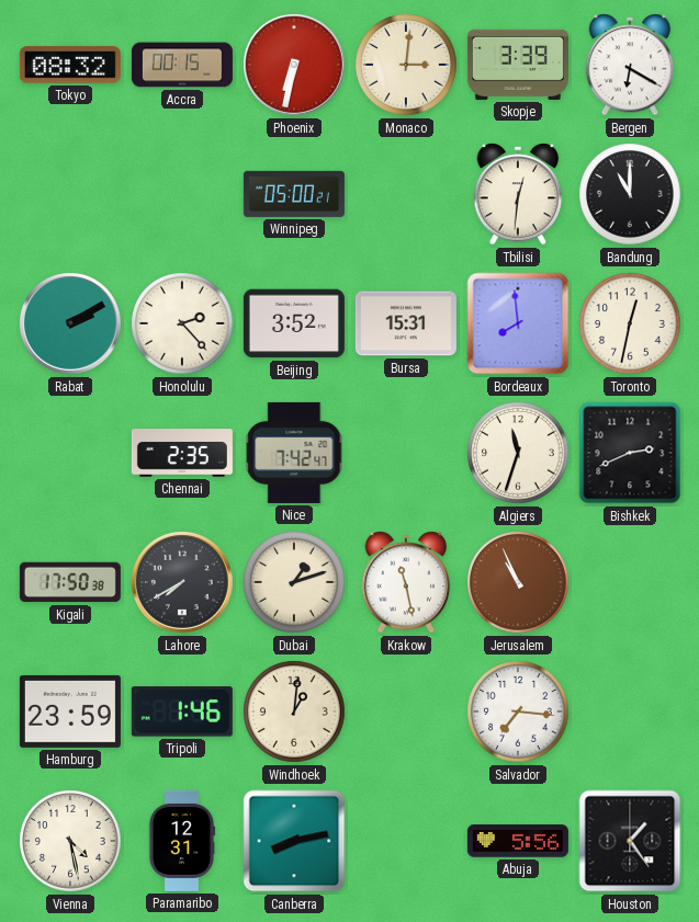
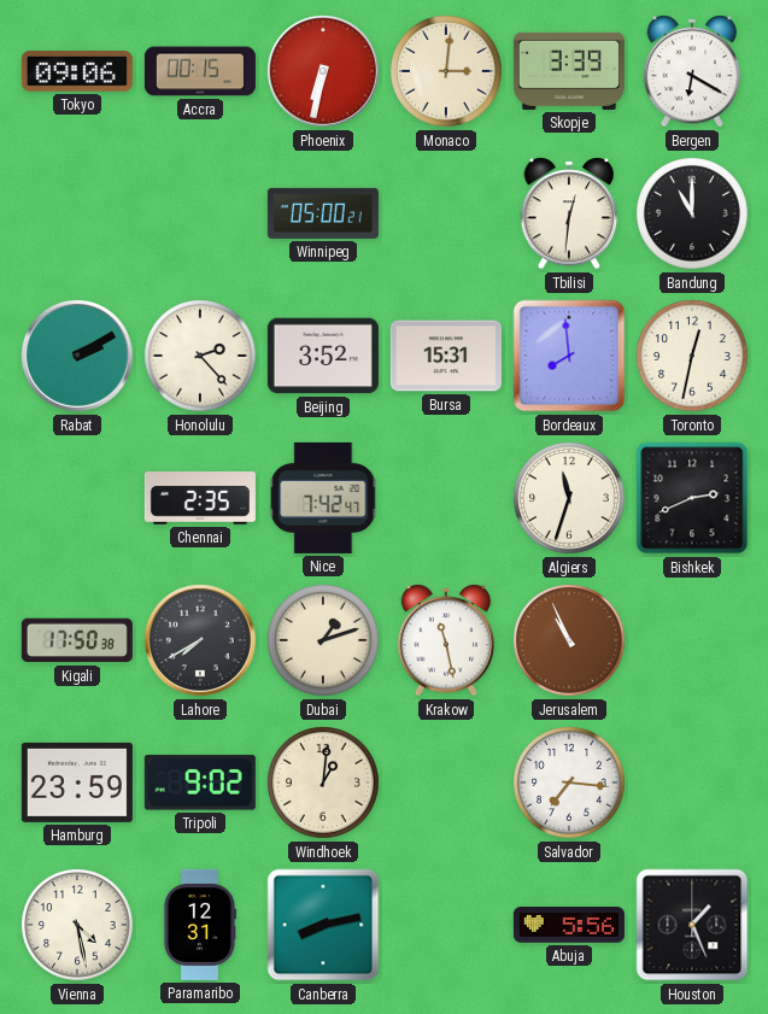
Tokyo: 08:32 -> 09:06 (77, 71)
Tripoli: 1:46 -> 9:02 (200, 783)
Houston: 1:24 -> 1:26 (692, 925)
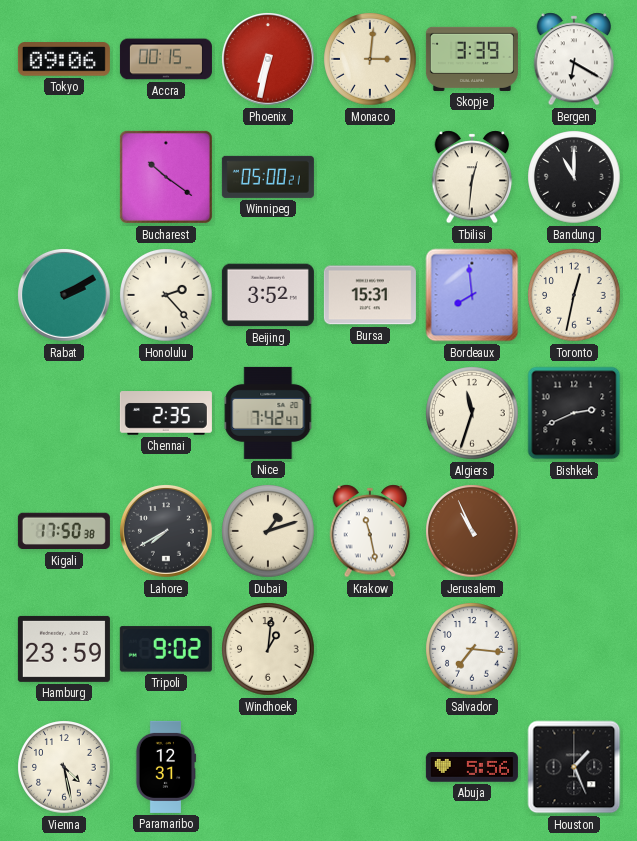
Bucharest: none -> 10:21 (166, 177)
Canberra: 8:13 -> none (323, 925)
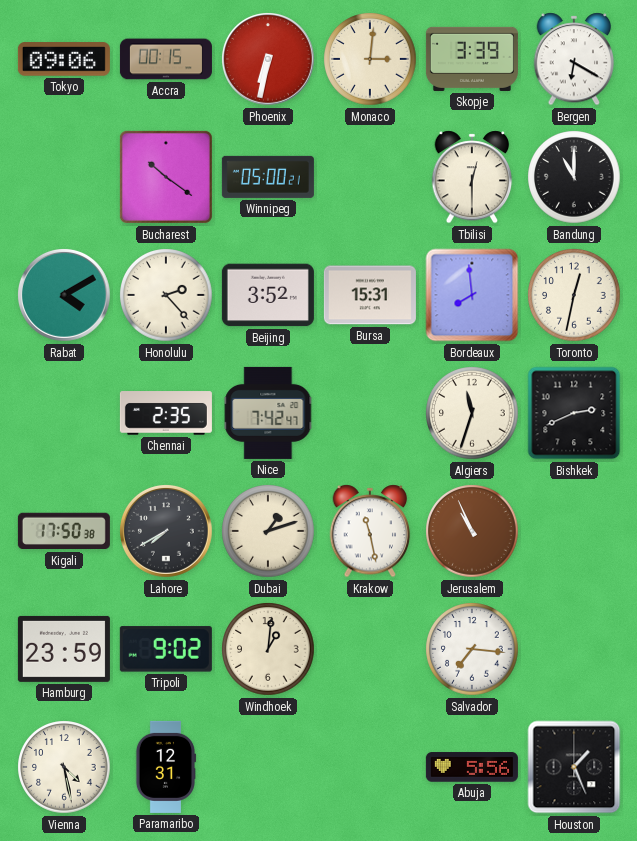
Tbilisi: 12:31 -> 12:30 (472, 177)
Rabat: 2:10 -> 4:10 (65, 296)
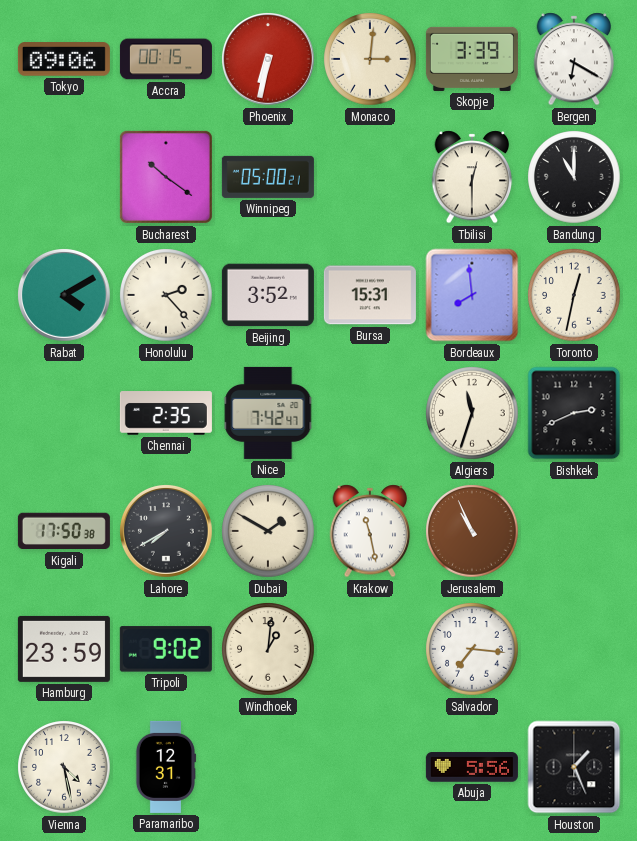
Dubai: 1:12 -> 1:50 (268, 531)
